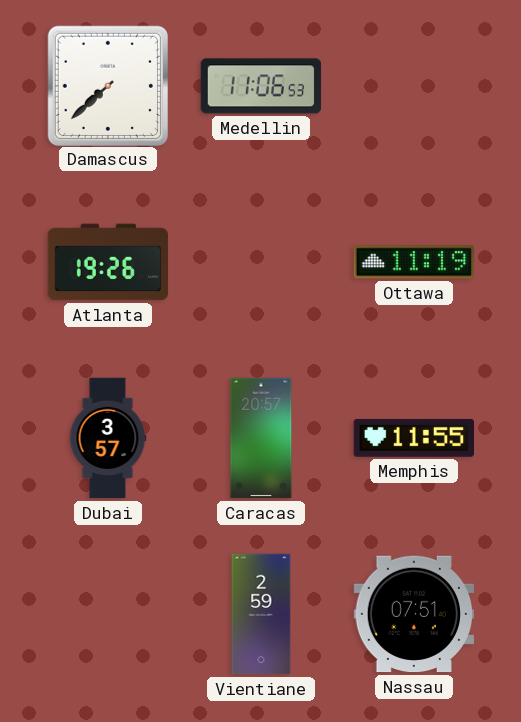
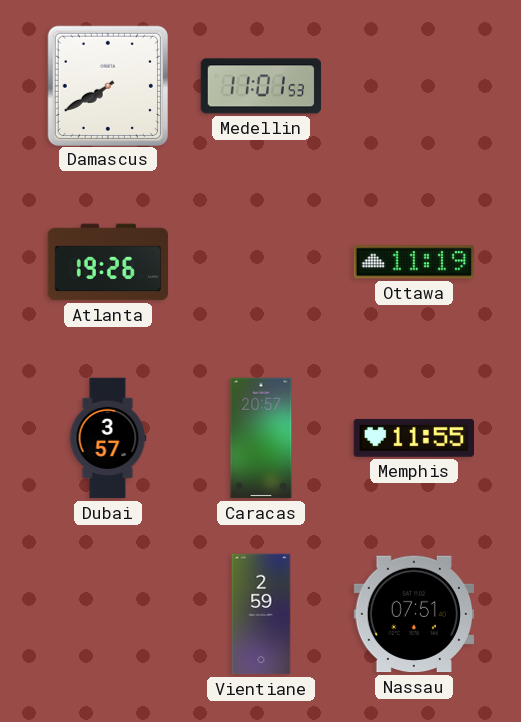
Damascus: 7:38 -> 7:40 (107, 85)
Medellin: 11:06 -> 11:01 (261, 86)
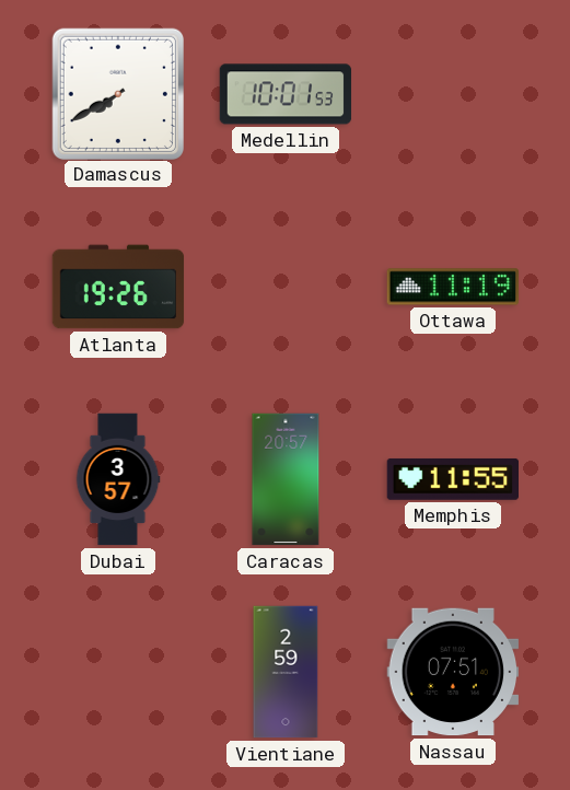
Medellin: 11:01 -> 10:01 (286, 94)
